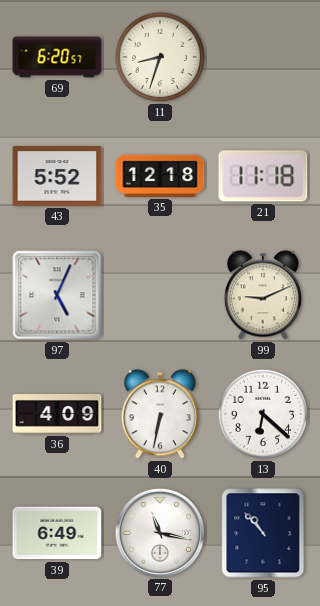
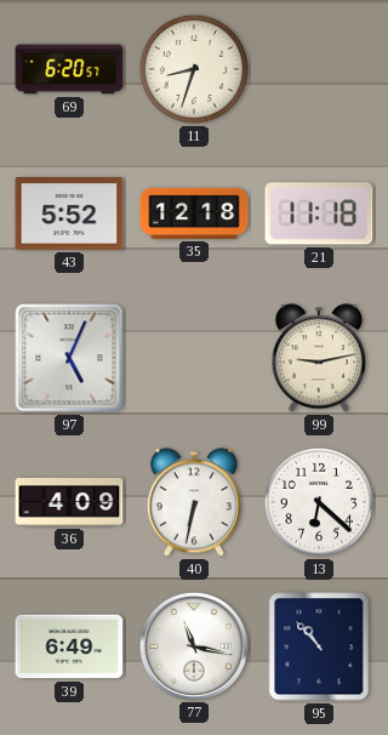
99: 9:11 -> 9:13 (319, 358)
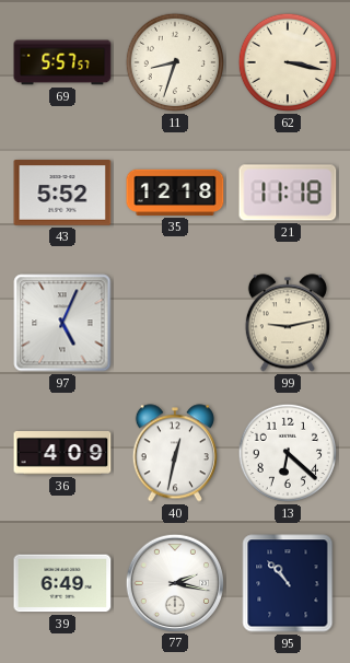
69: 6:20 -> 5:57 (62, 62)
62: none -> 3:17 (288, 62)
40: 6:32 -> 12:32 (175, 453)
77: 11:17 -> 2:17 (174, 582)
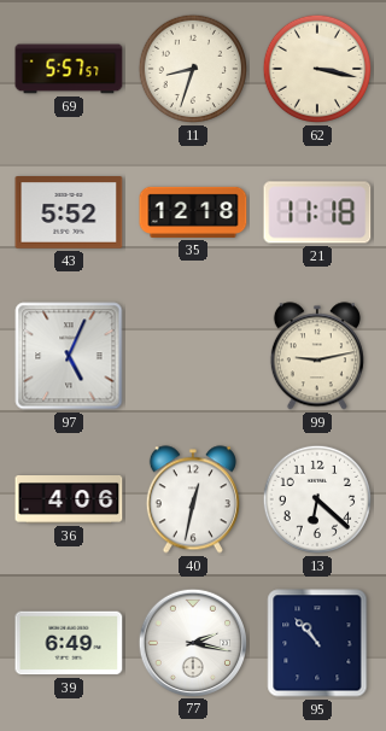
36: 4:09 -> 4:06 (69, 501)
